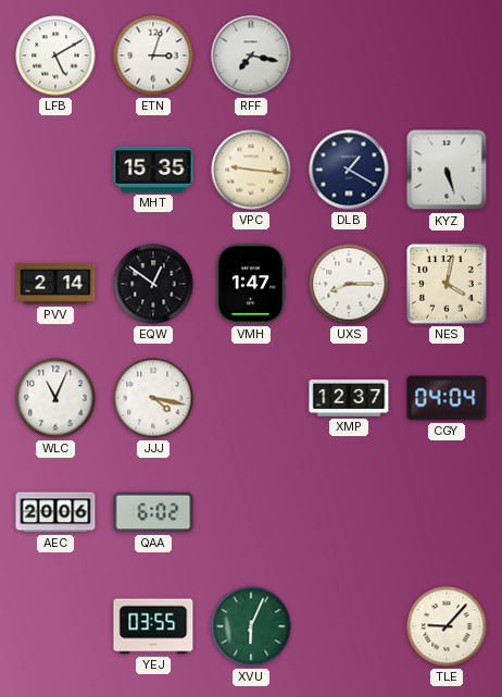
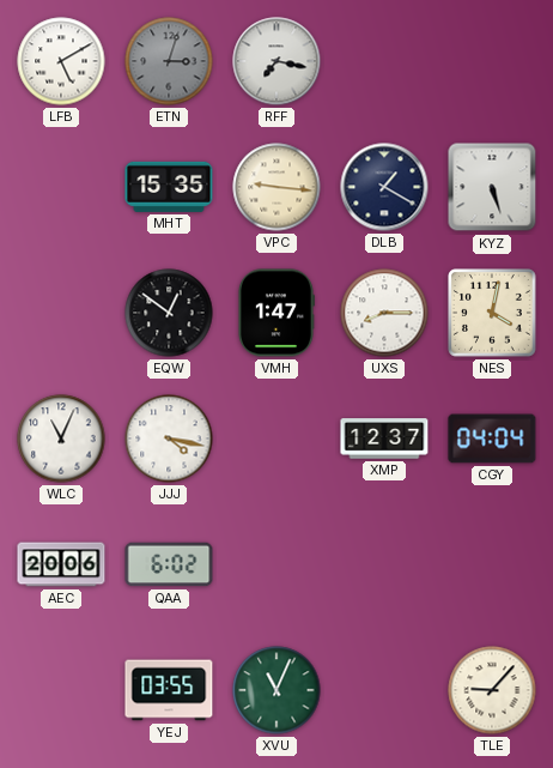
ETN dial: white -> grey (169, 61)
PVV: 2:14 -> none (55, 285)
XVU: 6:04 -> 11:04 (276, 690)
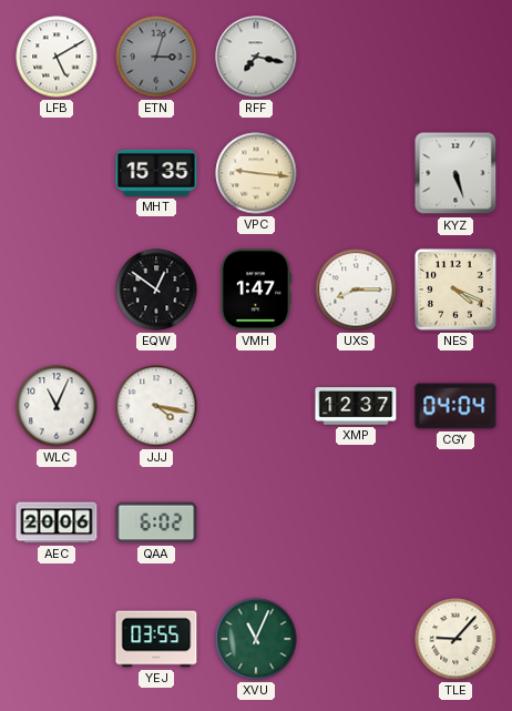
DLB: 1:20 -> none (384, 187)
NES: 4:02 -> 4:19 (457, 291)
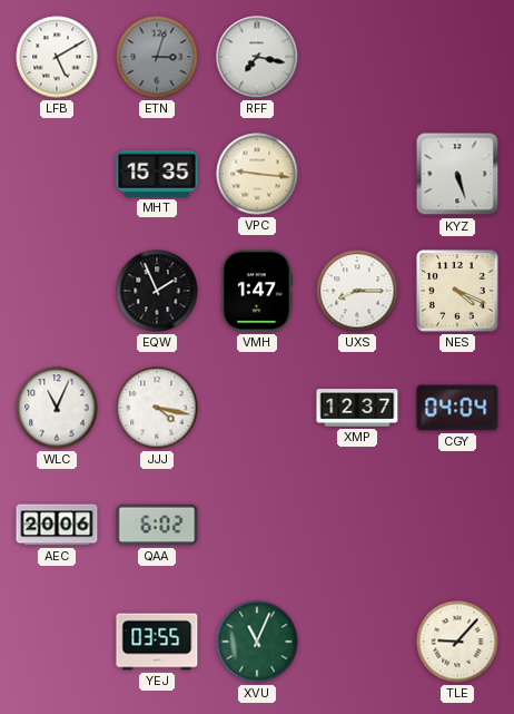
EQW: 12:51 -> 1:56 (157, 291)
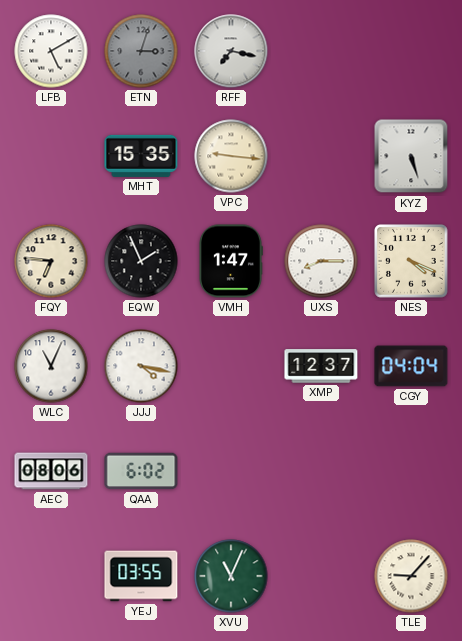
FQY: none -> 6:46 (51, 261)
AEC: 20:06 -> 08:06 (51, 471)
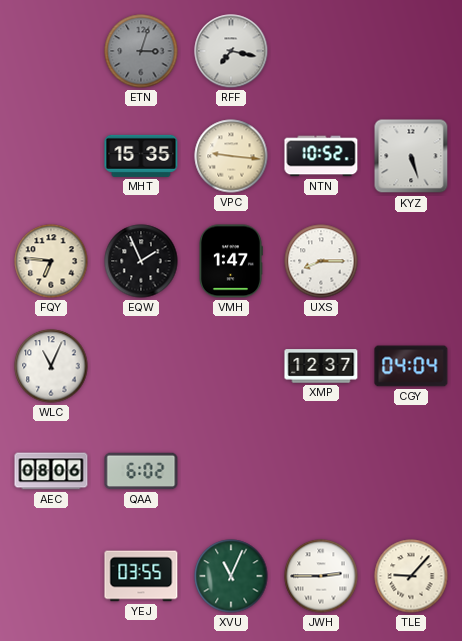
LFB: 5:10 -> none (51, 51)
NTN: none -> 10:52 (321, 156)
NES: 4:19 -> none (412, 262)
JJJ: 4:17 -> none (141, 366)
JWH: none -> 2:45 (321, 576)
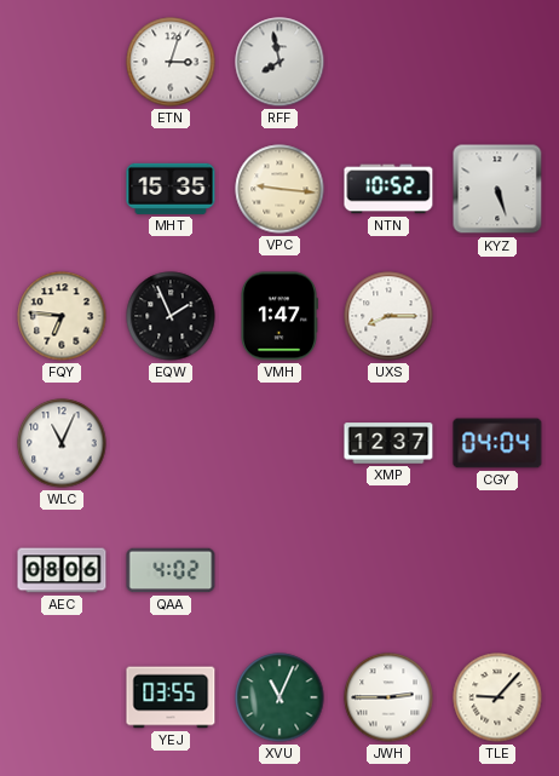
ETN dial: grey -> white (171, 62)
RFF: 7:17 -> 7:58 (279, 62)
QAA: 6:02 -> 4:02 (171, 570)
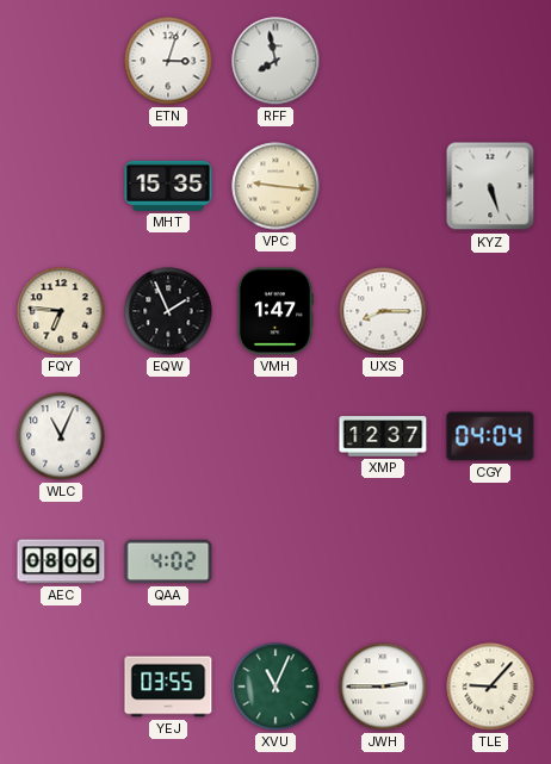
NTN: 10:52 -> none (388, 189)
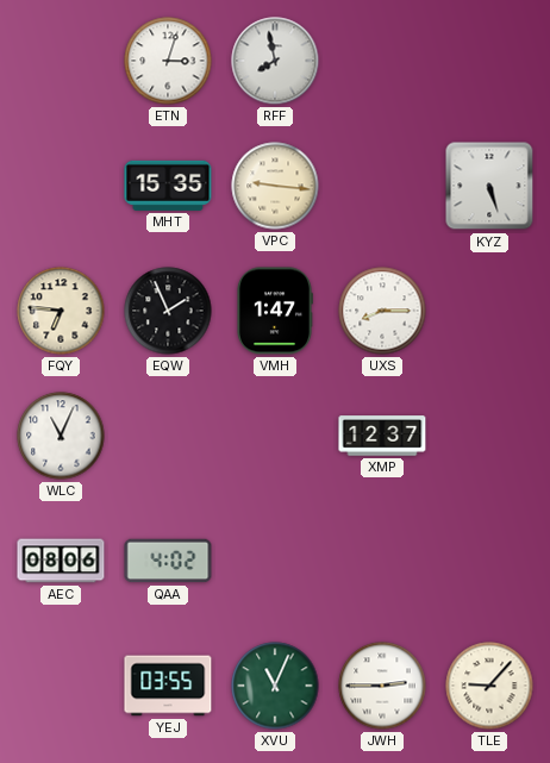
CGY: 04:04 -> none (490, 436)
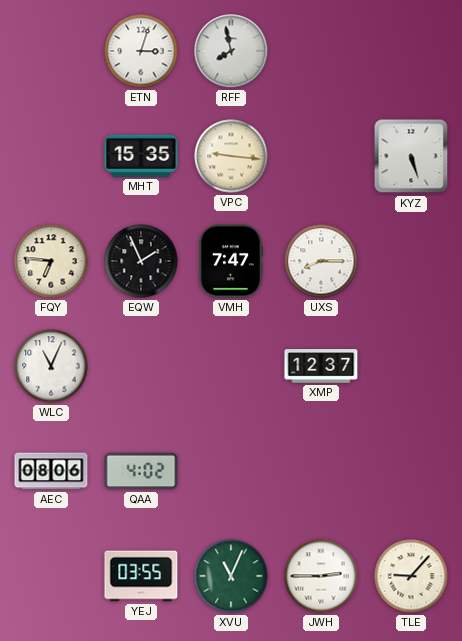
VMH: 1:47 -> 7:47 (231, 261)
